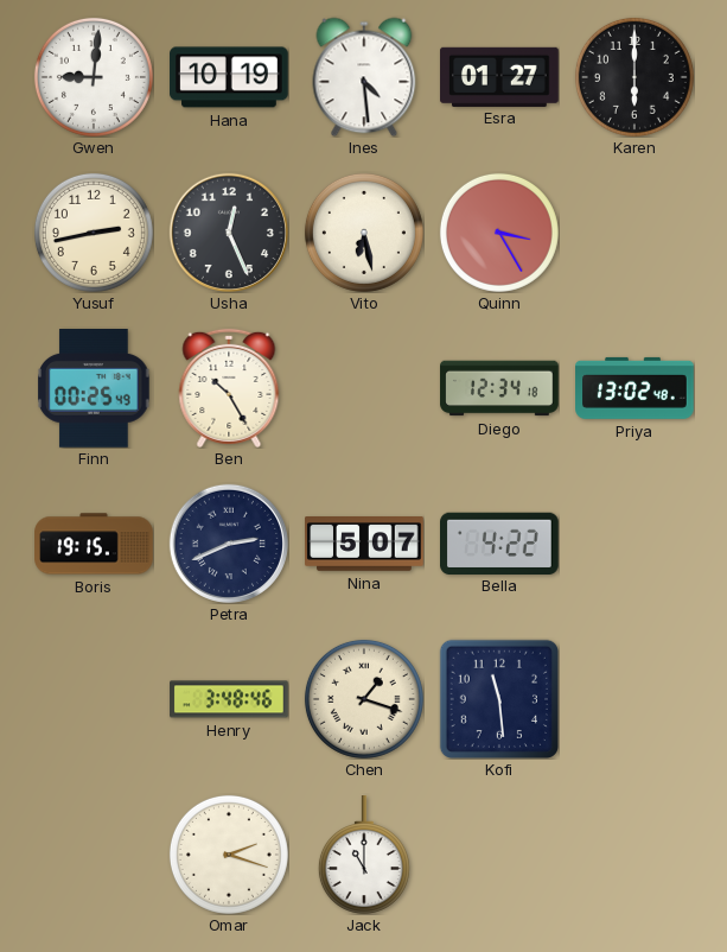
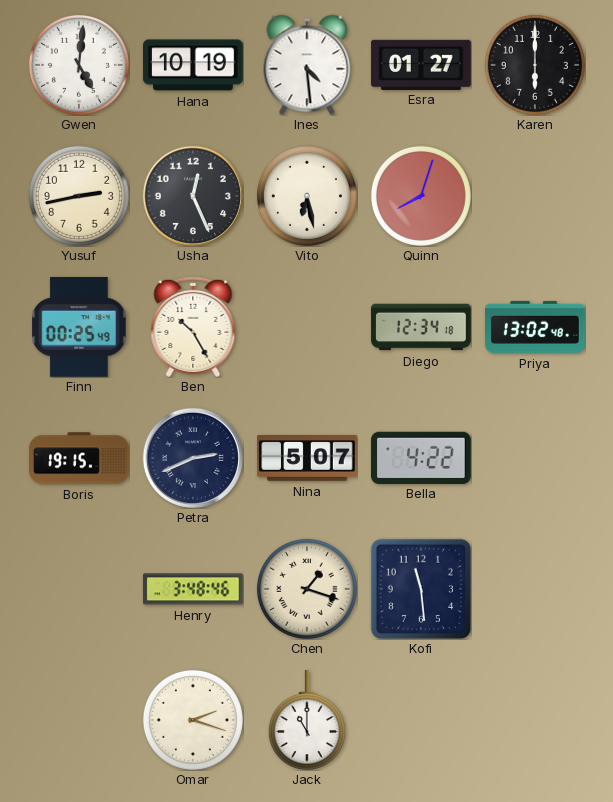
Gwen: 9:01 -> 5:01 (79, 65)
Quinn: 3:25 -> 8:03 (421, 196)
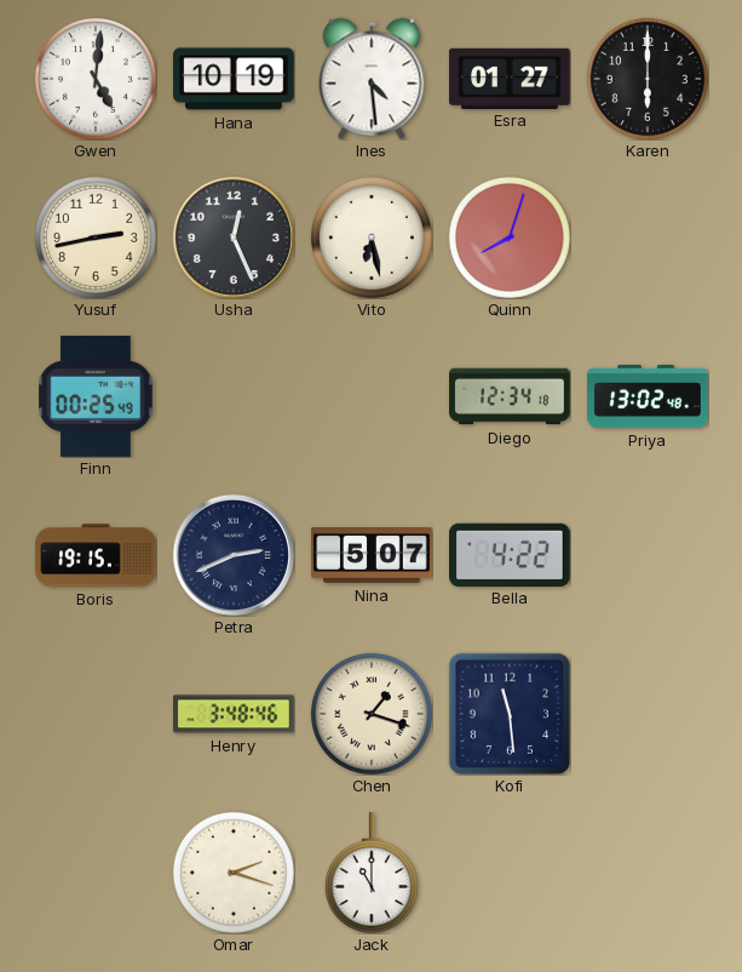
Ben: 10:25 -> none (193, 327)
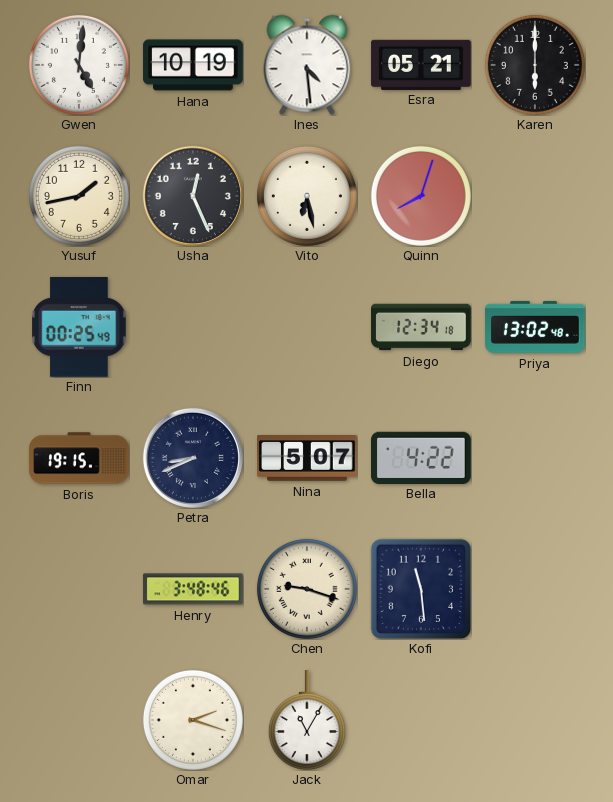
Esra: 01:27 -> 05:21 (421, 64)
Yusuf: 2:43 -> 1:43 (79, 196)
Petra: 2:41 -> 8:41 (193, 458)
Chen: 1:18 -> 9:18 (307, 589)
Jack: 11:00 -> 11:05 (307, 720)
